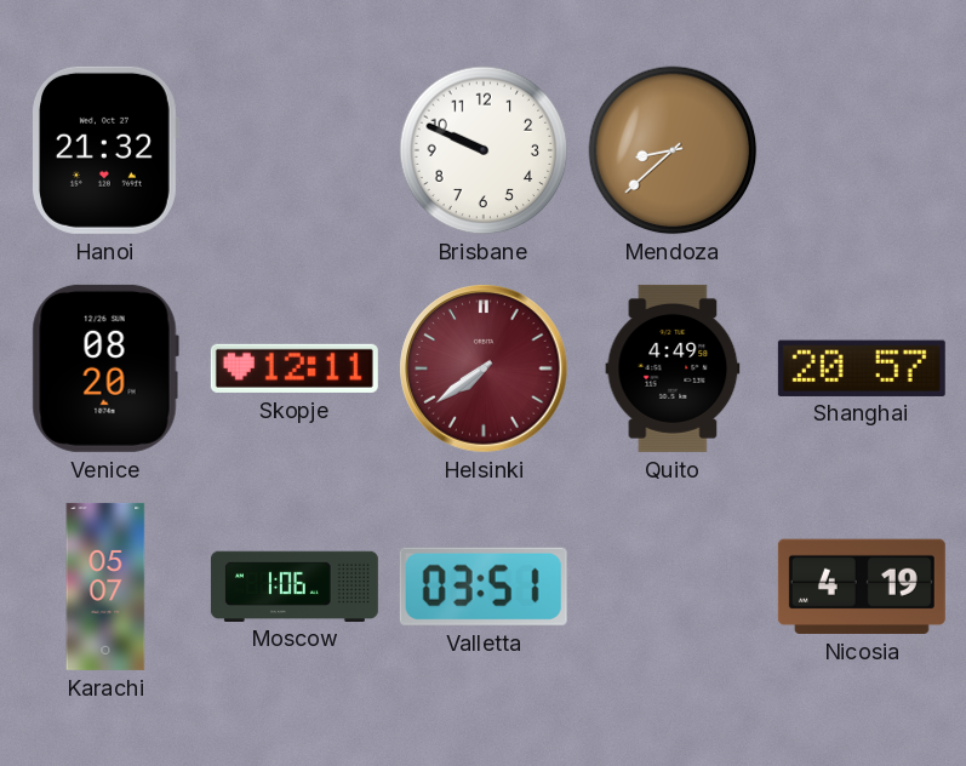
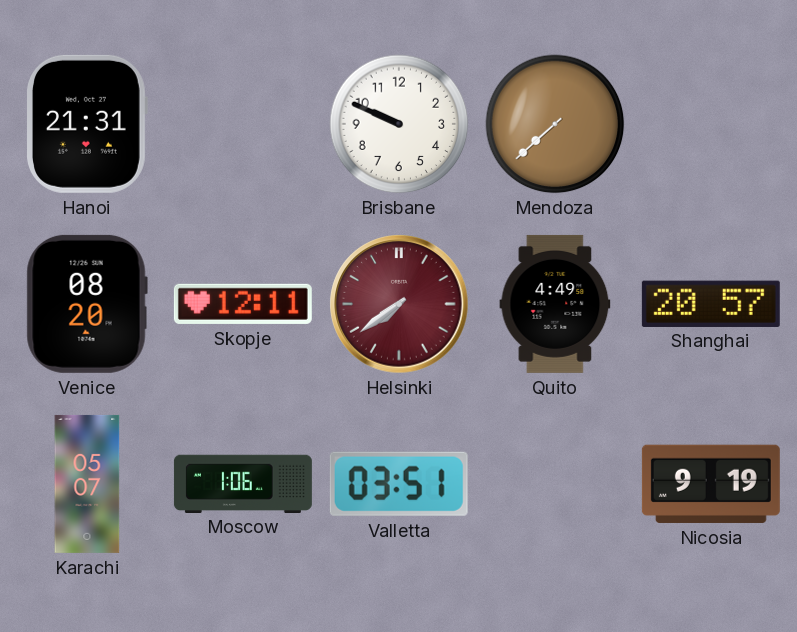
Hanoi: 21:32 -> 21:31 (87, 124)
Mendoza: 8:38 -> 7:38 (555, 124)
Nicosia: 4:19 -> 9:19 (711, 484)
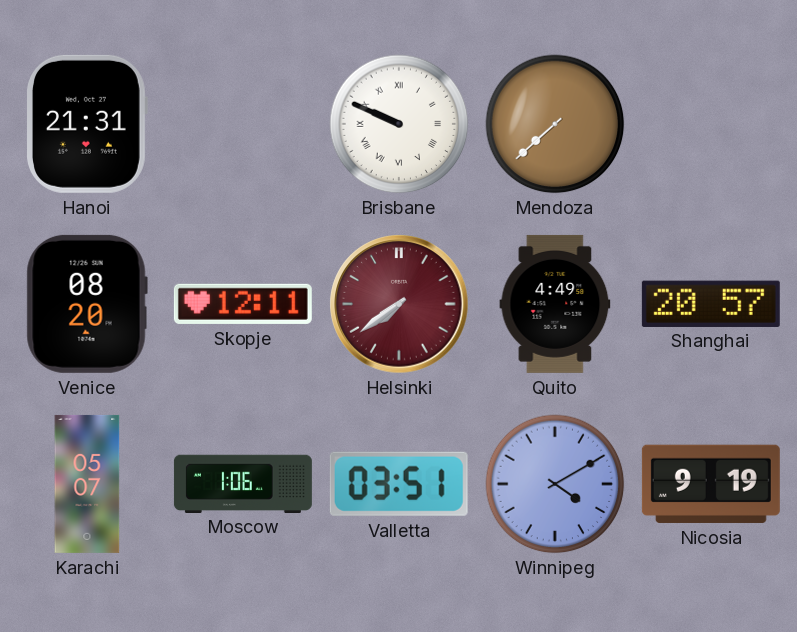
Brisbane numerals: Arabic -> Roman (399, 124)
Winnipeg: none -> 4:10 (555, 484)
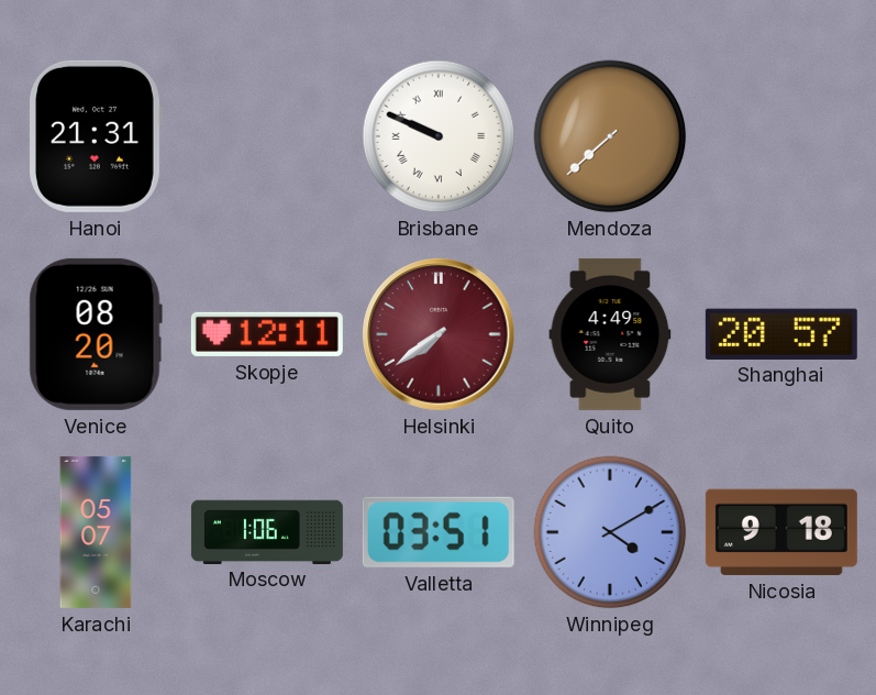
Nicosia: 9:19 -> 9:18 (781, 532)
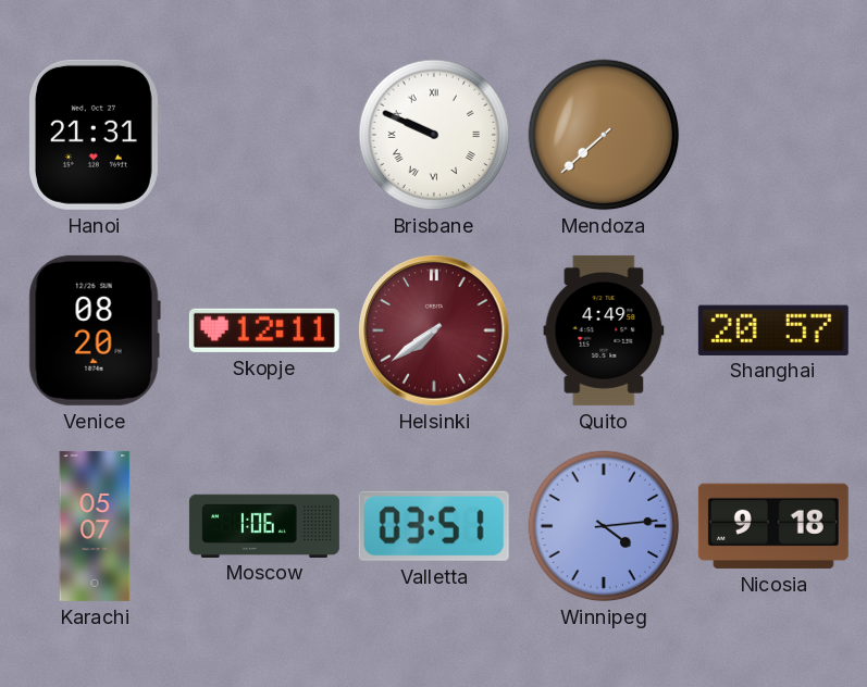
Winnipeg: 4:10 -> 4:14 (604, 526)
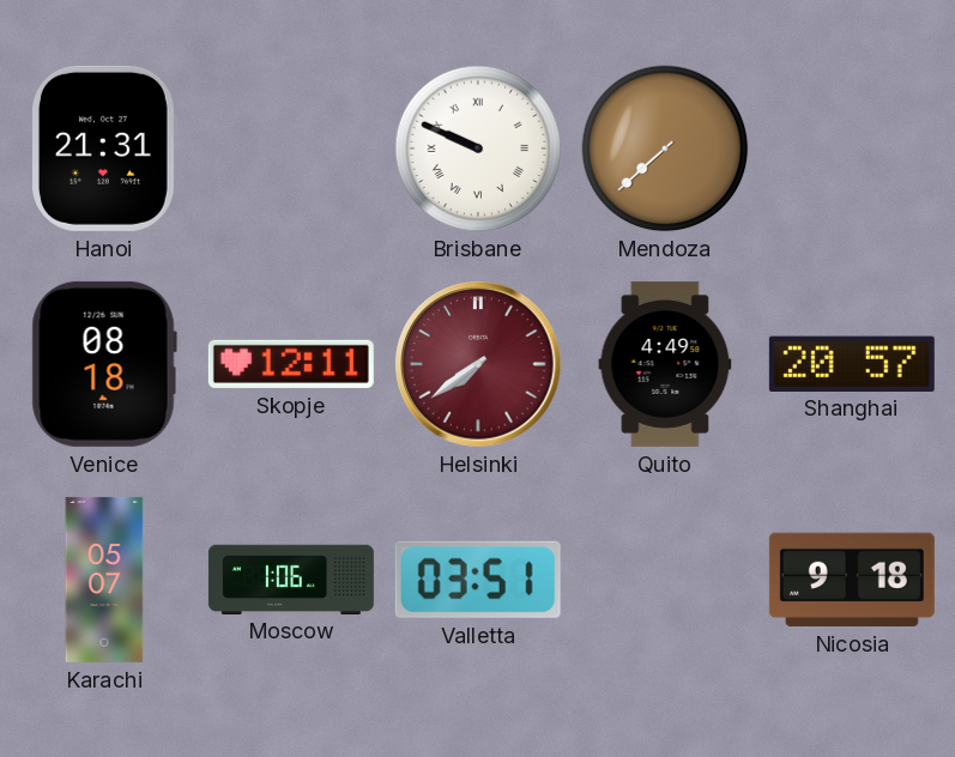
Venice: 08:20 -> 08:18 (104, 364)
Winnipeg: 4:14 -> none (604, 526)
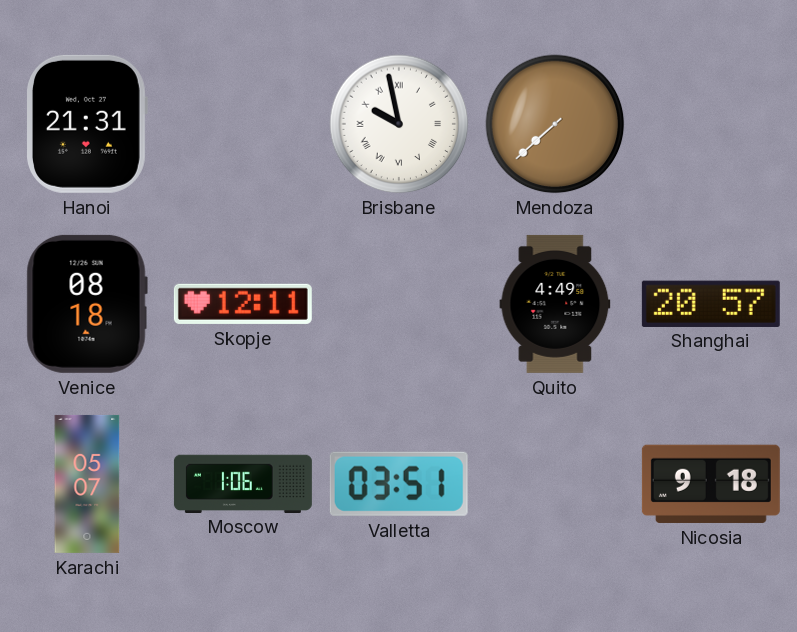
Brisbane: 9:49 -> 9:58 (399, 124)
Helsinki: 7:39 -> none (478, 364)
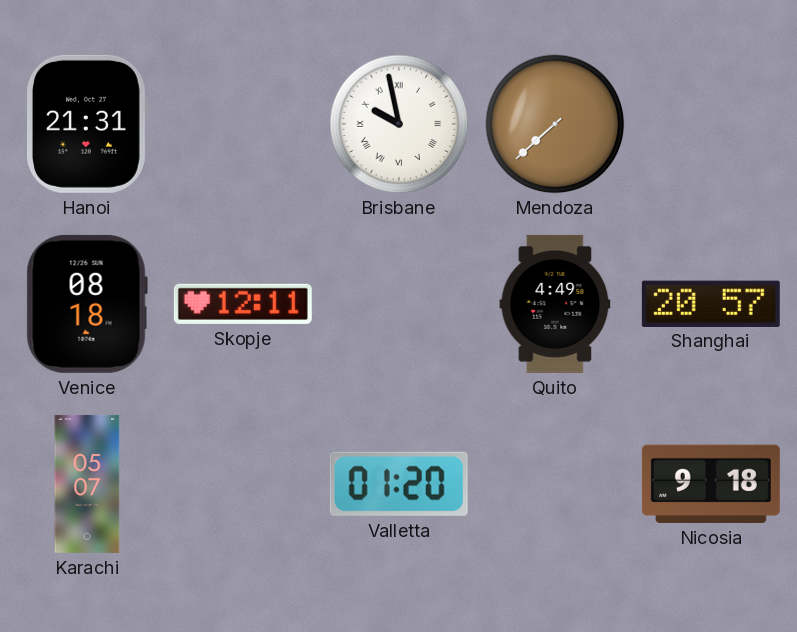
Moscow: 1:06 -> none (243, 483)
Valletta: 03:51 -> 01:20 (399, 484)
